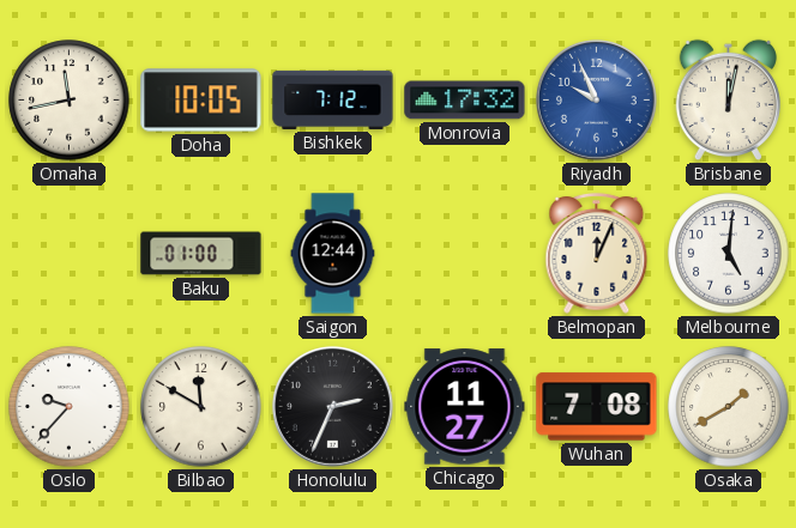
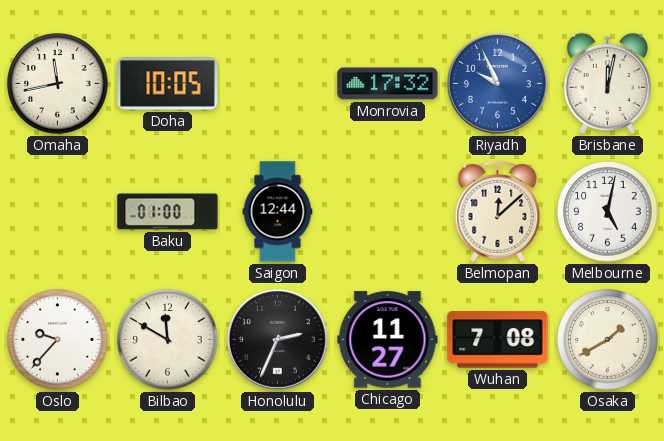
Bishkek: 7:12 -> none (333, 99)
Belmopan: 12:04 -> 12:08 (498, 211)
Melbourne: 5:01 -> 5:02 (608, 212)
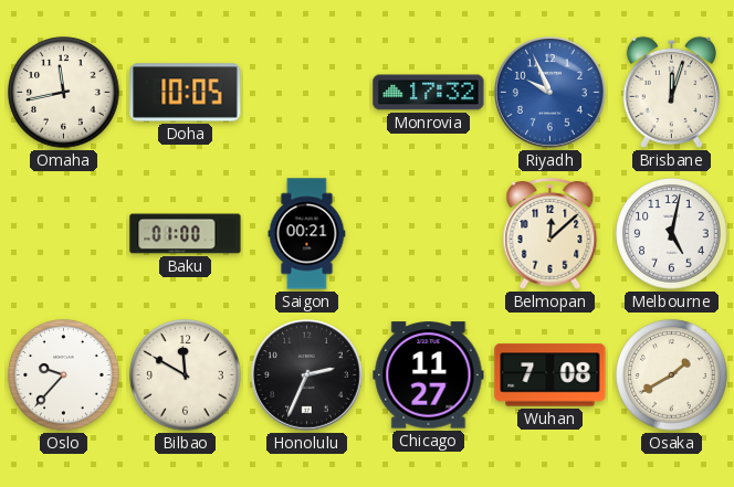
Brisbane: 12:02 -> 12:03 (671, 93)
Saigon: 12:44 -> 00:21 (307, 234)
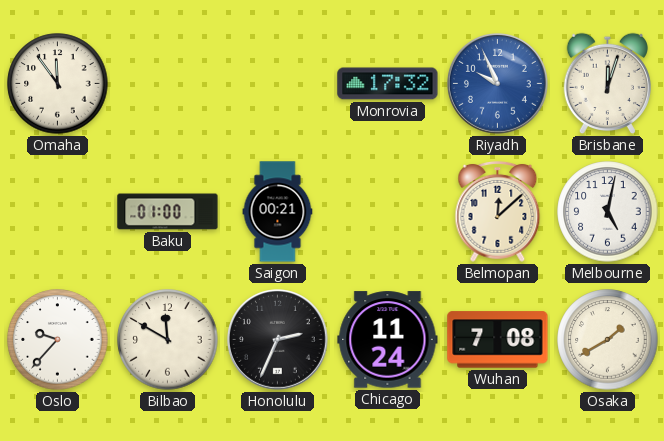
Omaha: 11:43 -> 11:54 (58, 84)
Doha: 10:05 -> none (186, 93)
Chicago: 11:27 -> 11:24 (388, 340)
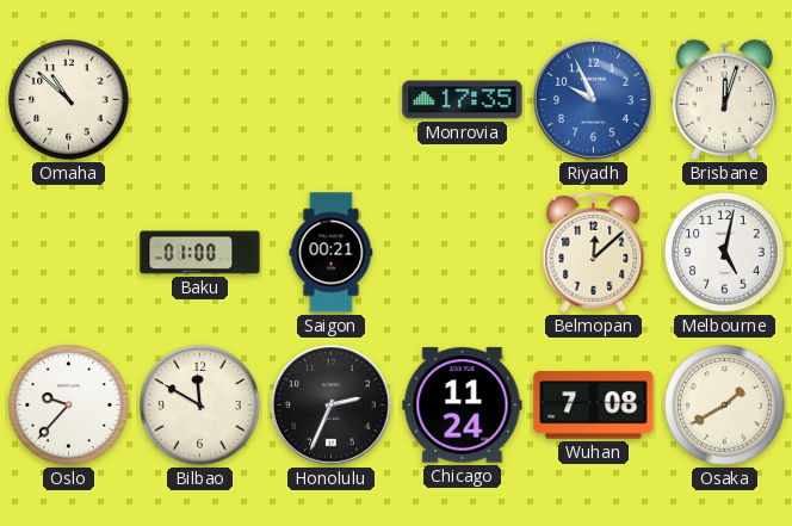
Omaha: 11:54 -> 10:52 (69, 100)
Monrovia: 17:32 -> 17:35 (463, 100)
